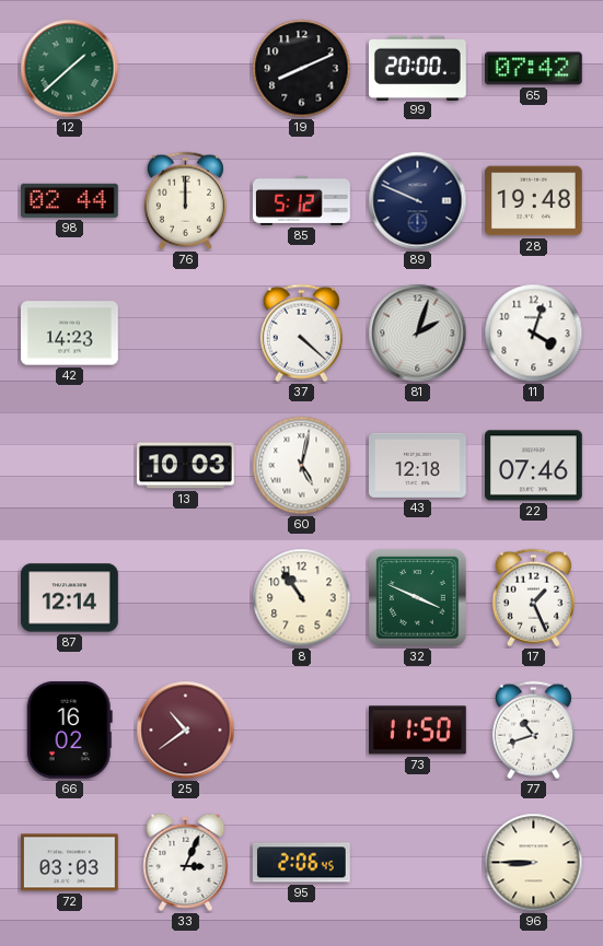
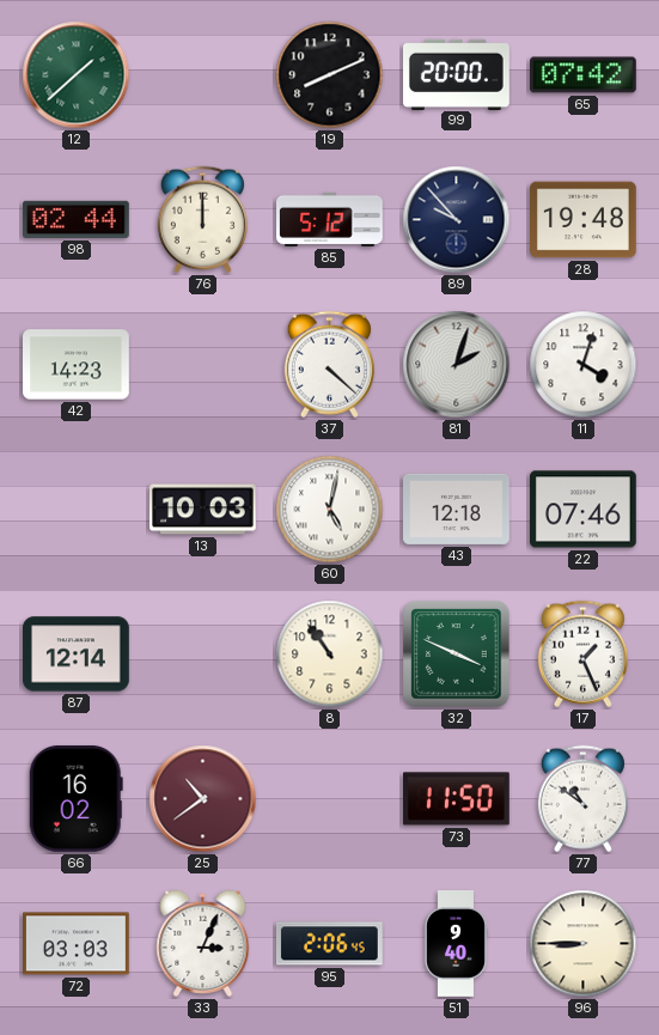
89: 9:49 -> 9:53 (457, 220)
77: 10:42 -> 10:51 (582, 799)
51: none -> 9:40 (457, 944)
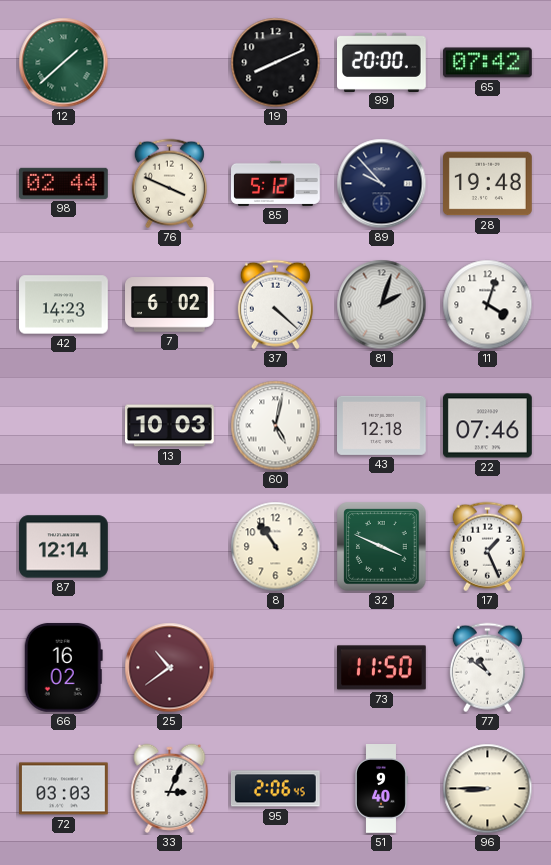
76: 12:00 -> 3:49 (169, 184)
7: none -> 6:02 (170, 305)
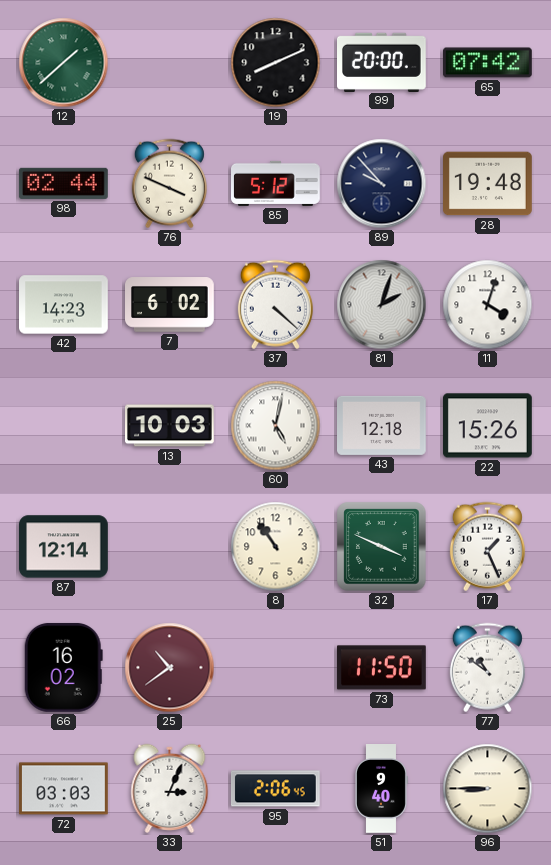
22: 07:46 -> 15:26 (488, 426)
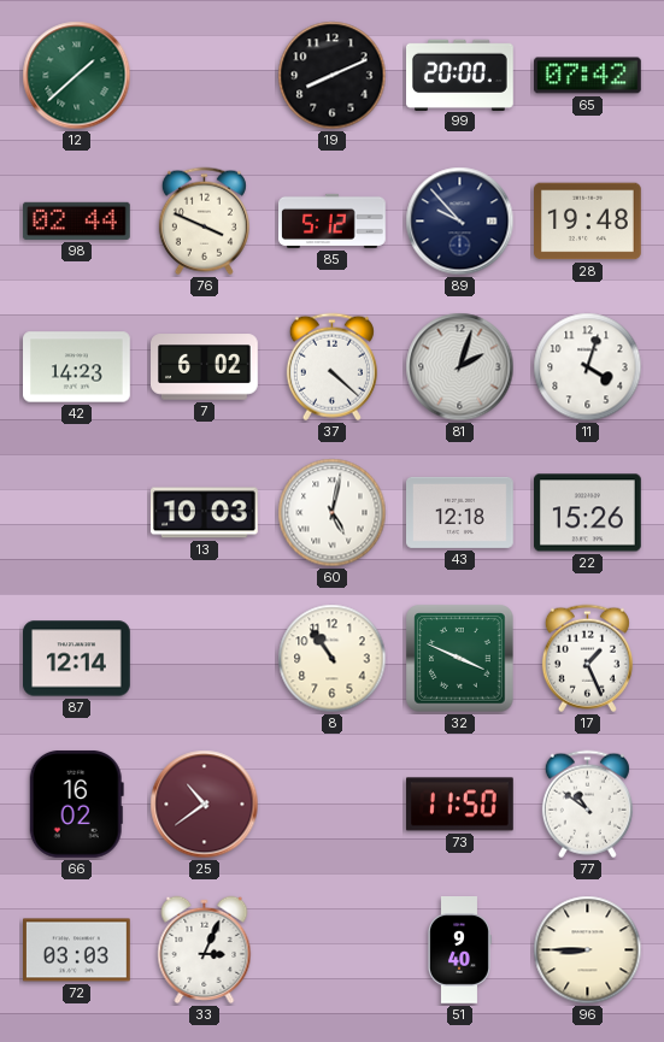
95: 2:06 -> none (275, 789)
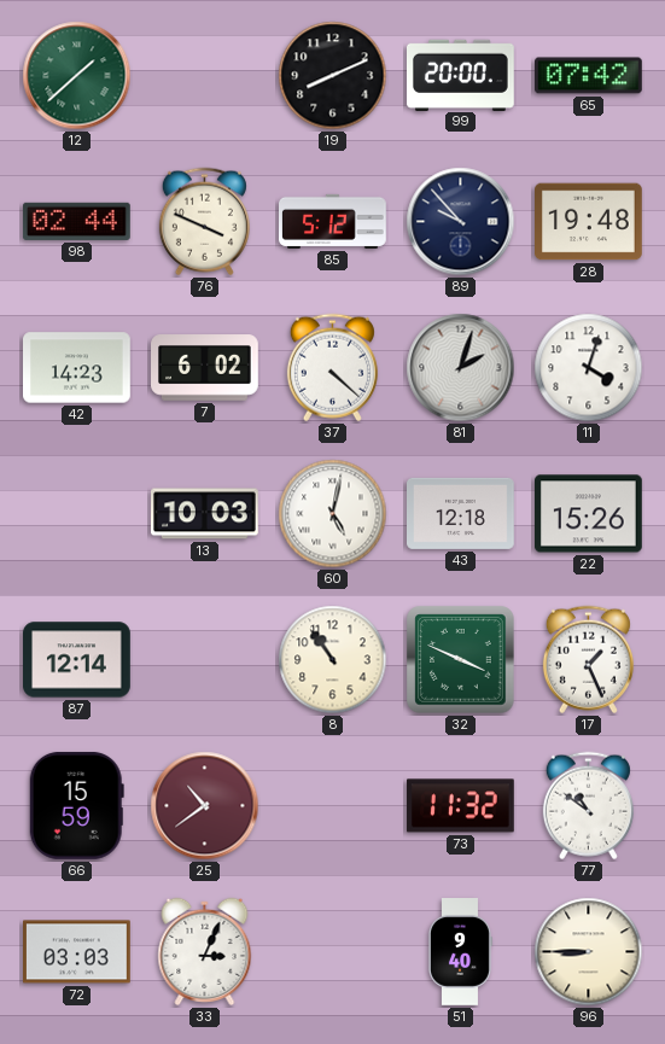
66: 16:02 -> 15:59 (76, 805)
73: 11:50 -> 11:32 (461, 806)
